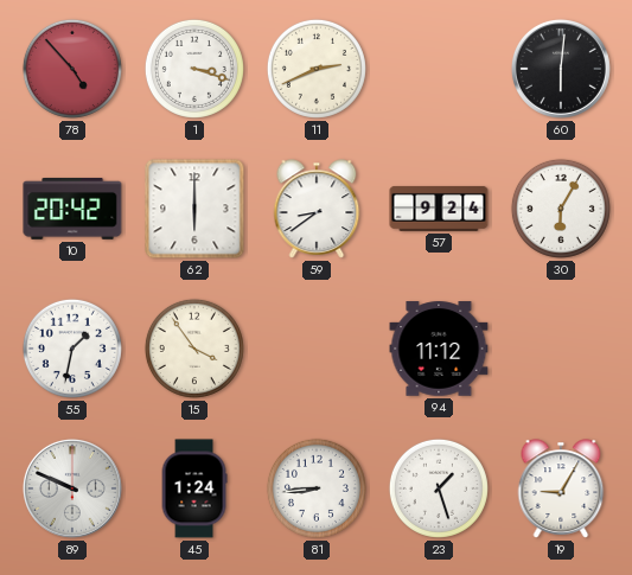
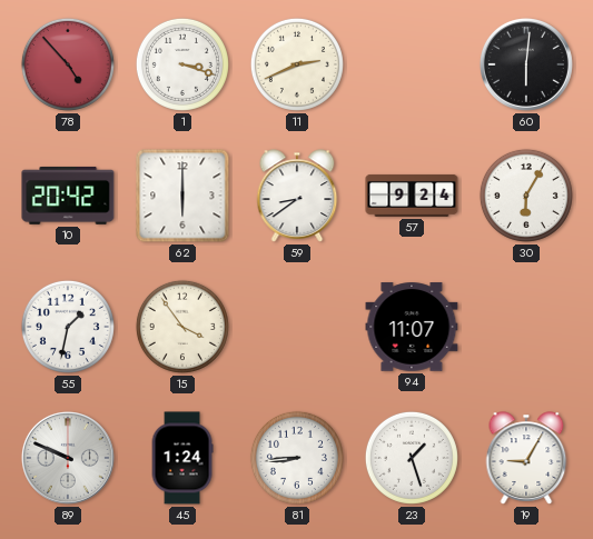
94: 11:12 -> 11:07 (412, 327)
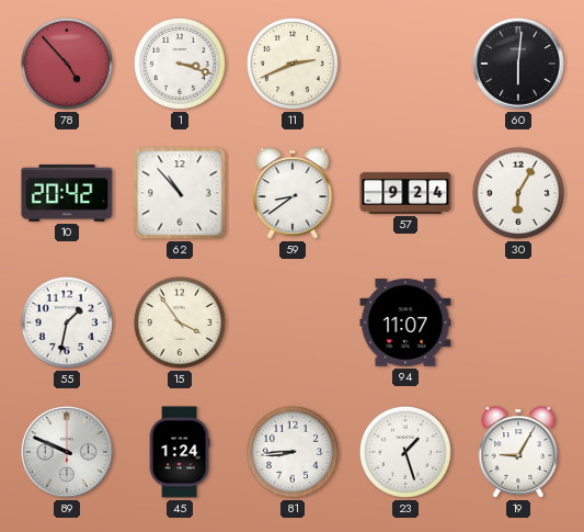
62: 6:00 -> 10:53 (180, 193)
